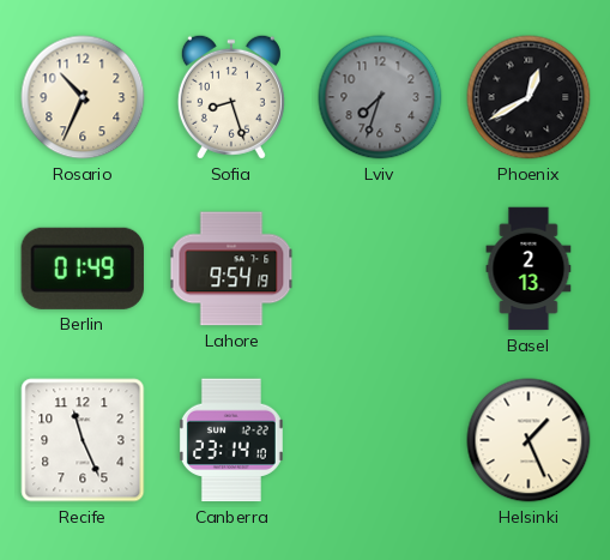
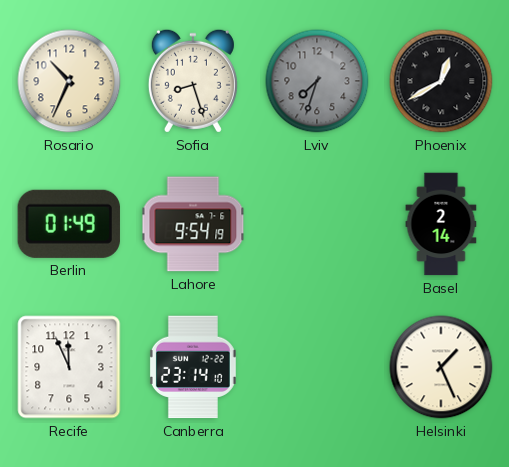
Basel: 2:13 -> 2:14 (441, 224)
Recife: 11:26 -> 11:56 (69, 367)
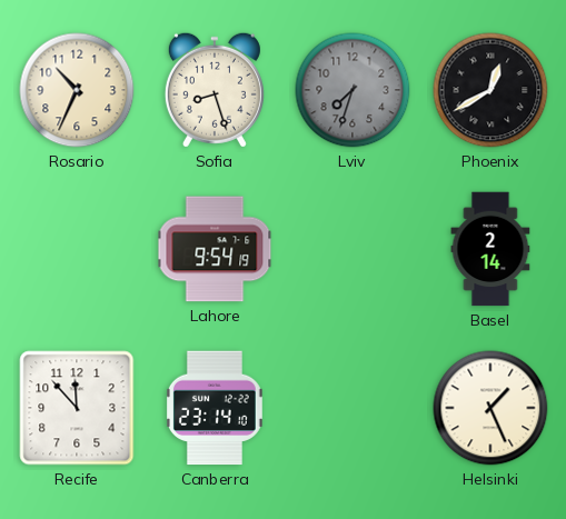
Berlin: 01:49 -> none (69, 224)
Recife: 11:56 -> 11:53 (77, 408)
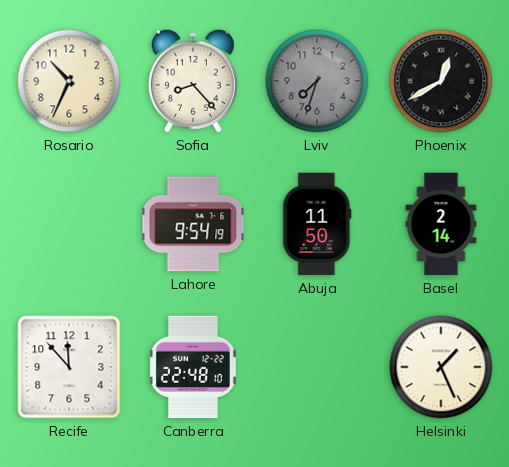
Sofia: 8:27 -> 8:23 (193, 81)
Abuja: none -> 11:50 (317, 224)
Canberra: 23:14 -> 22:48 (193, 367)
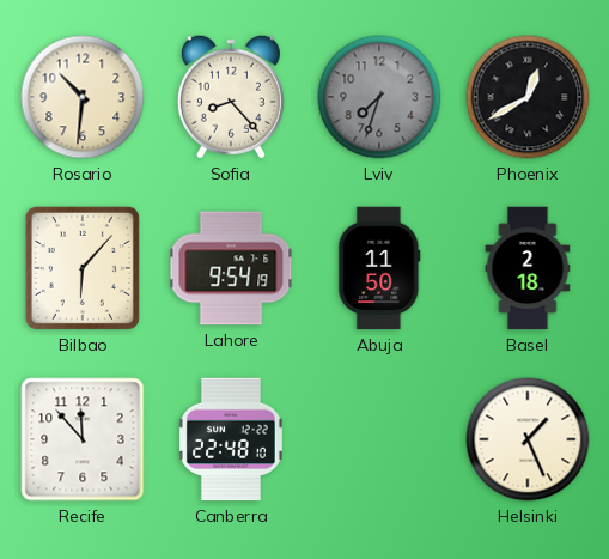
Rosario: 10:34 -> 10:31 (83, 97)
Bilbao: none -> 6:07 (83, 268)
Basel: 2:14 -> 2:18 (528, 268)
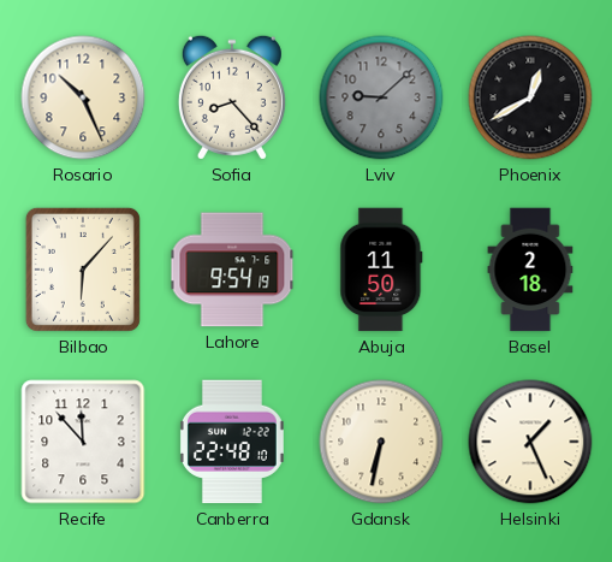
Rosario: 10:31 -> 10:26 (83, 97)
Lviv: 7:33 -> 9:08 (381, 97)
Gdansk: none -> 6:32 (381, 442)
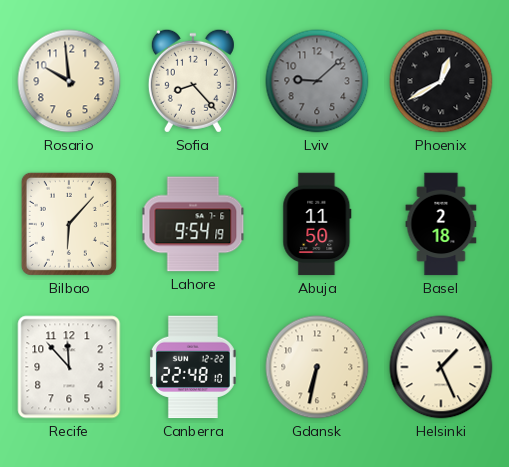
Rosario: 10:26 -> 9:59 (69, 81)
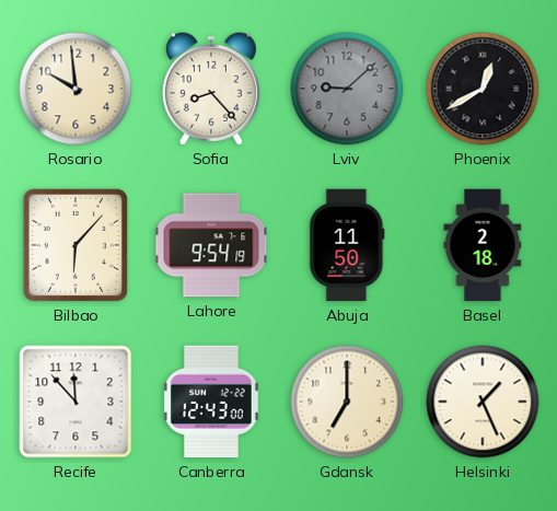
Canberra: 22:48 -> 12:43 (211, 402)
Gdansk: 6:32 -> 7:00 (347, 402)
